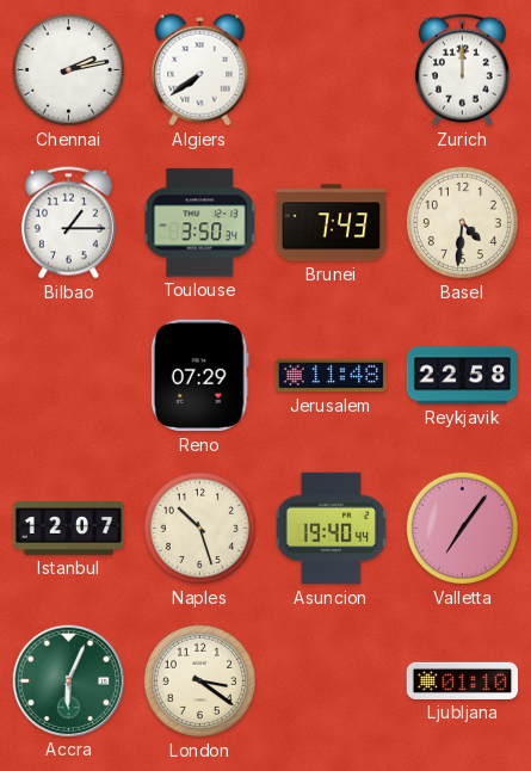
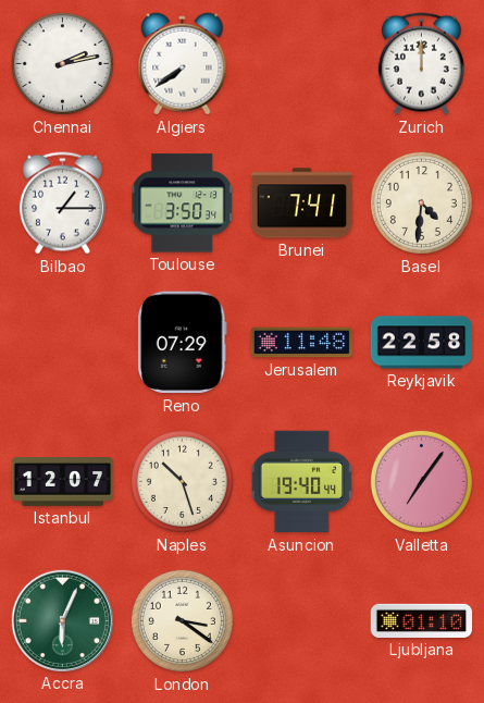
Brunei: 7:43 -> 7:41 (302, 203)
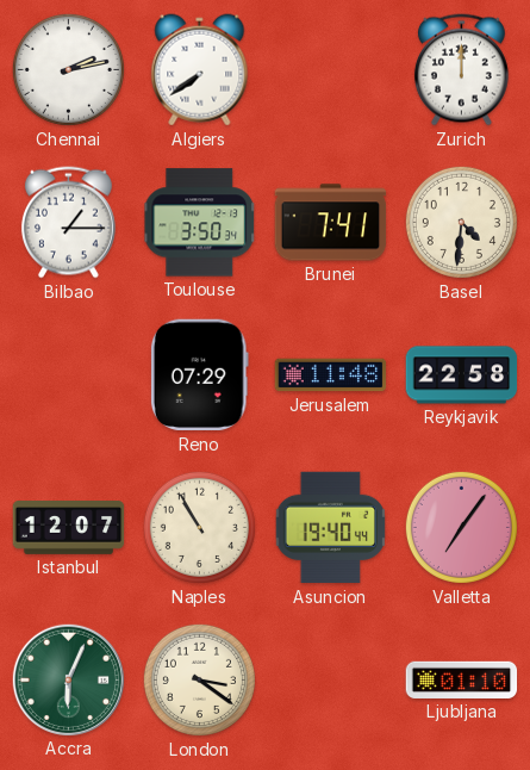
Naples: 10:27 -> 10:55 (199, 527)
